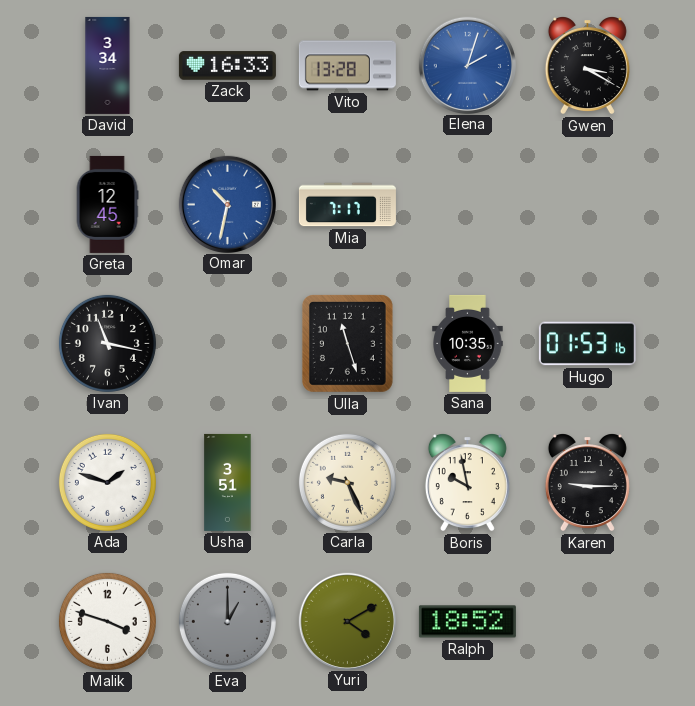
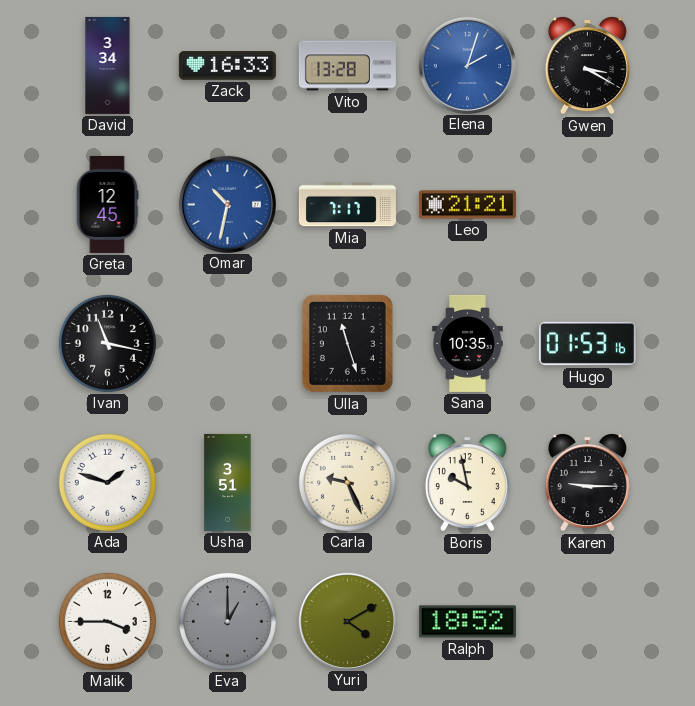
Leo: none -> 21:21 (467, 205)
Malik: 3:48 -> 3:45 (107, 621)
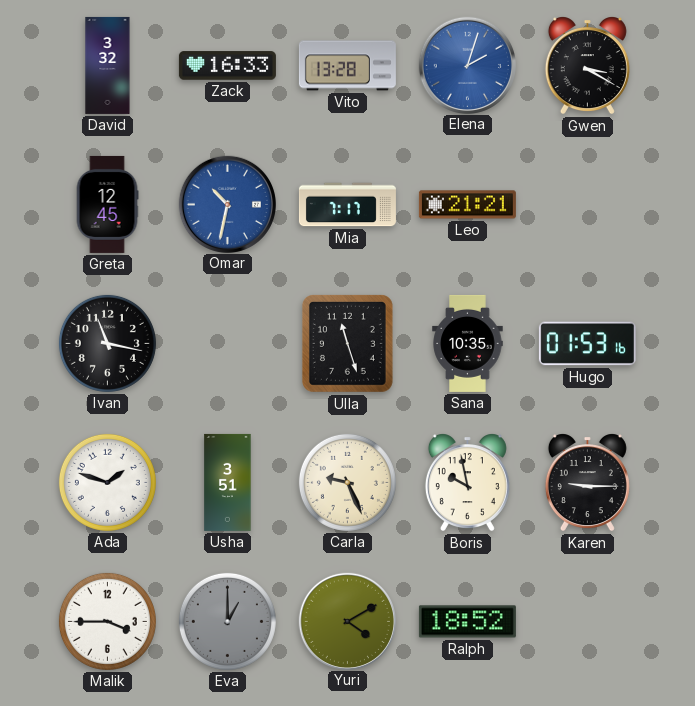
David: 3:34 -> 3:32 (108, 65)
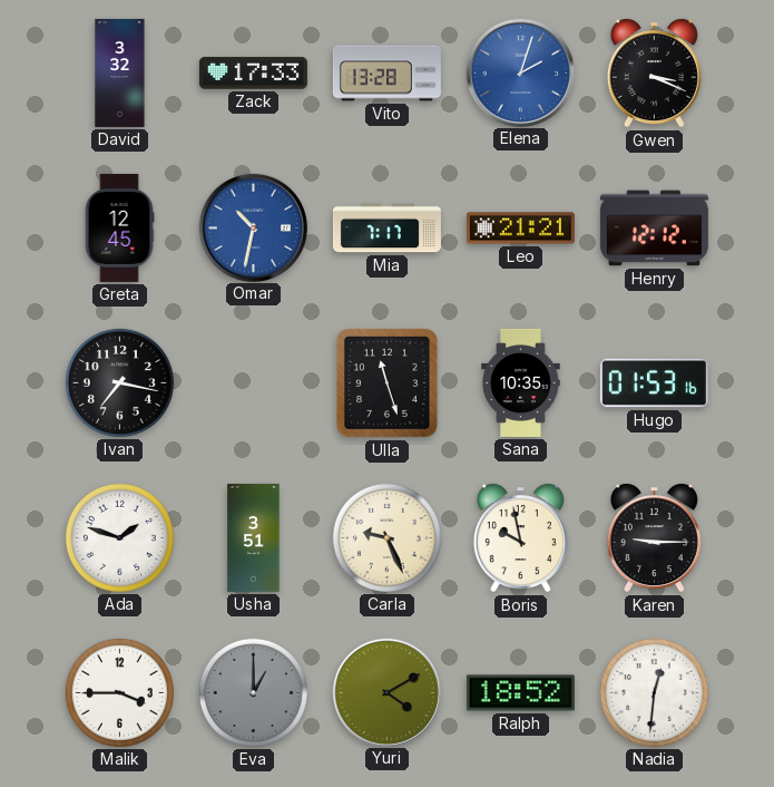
Zack: 16:33 -> 17:33 (253, 74)
Gwen: 3:20 -> 3:19 (654, 74)
Henry: none -> 12:12 (654, 229)
Ivan: 11:17 -> 7:17 (119, 382)
Nadia: none -> 12:31 (654, 692)
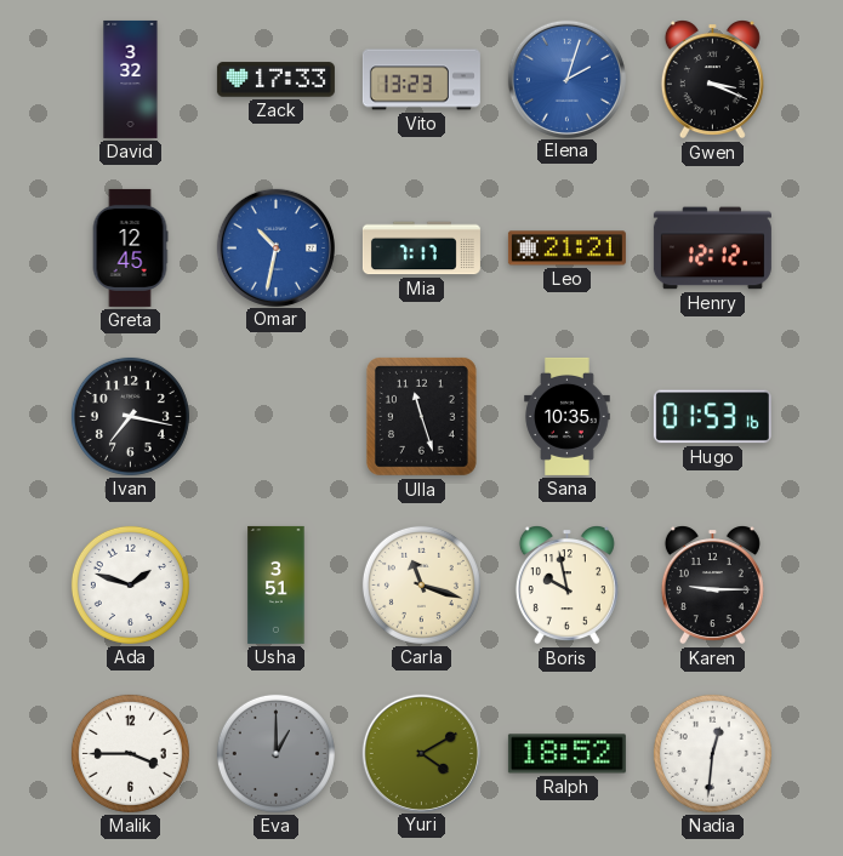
Vito: 13:28 -> 13:23 (421, 80)
Carla: 9:26 -> 11:18 (421, 584)
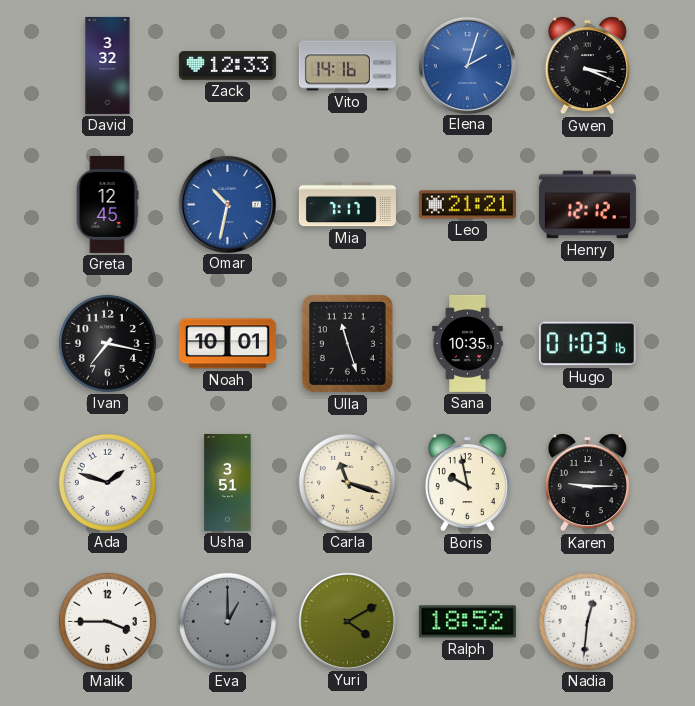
Zack: 17:33 -> 12:33 (227, 66)
Vito: 13:23 -> 14:16 (347, 66)
Noah: none -> 10:01 (227, 344)
Hugo: 01:53 -> 01:03 (587, 344)
